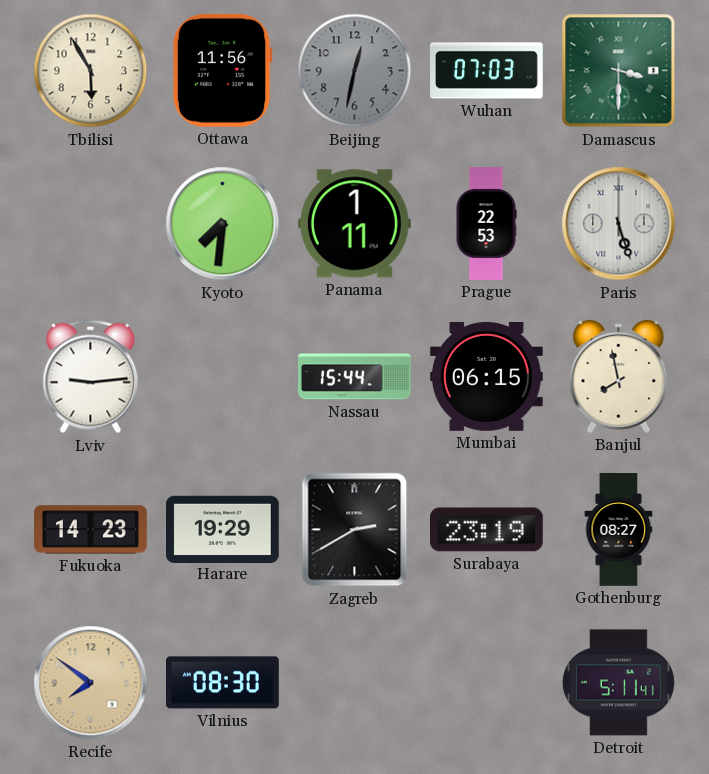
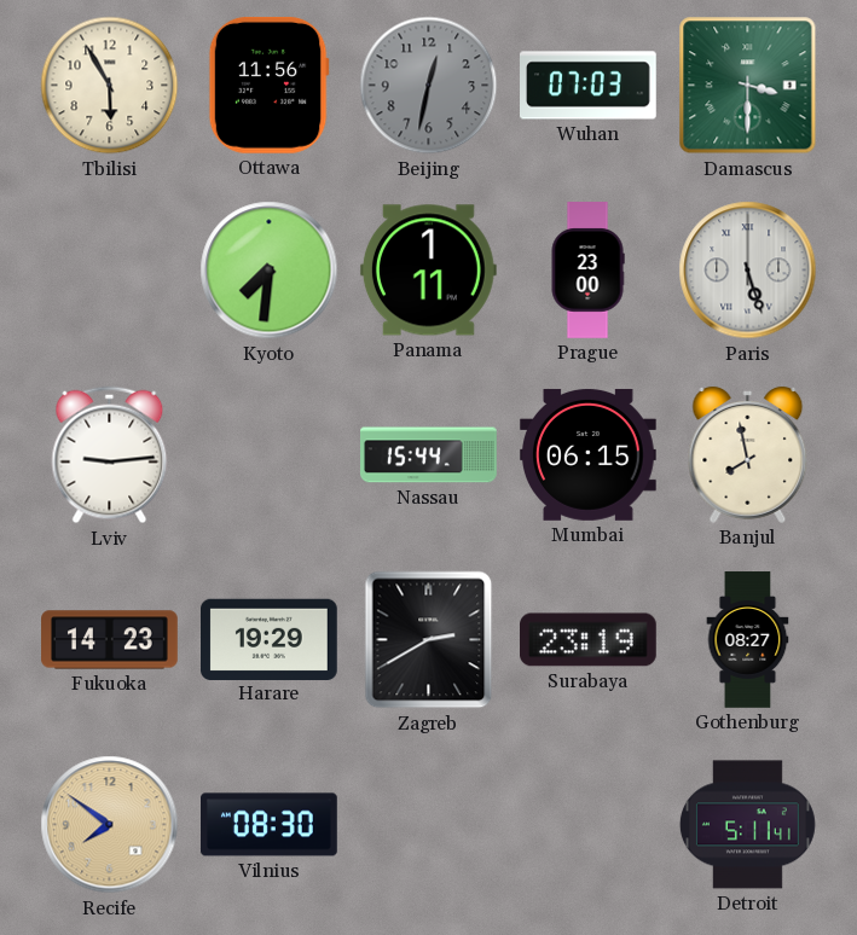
Prague: 22:53 -> 23:00 (587, 271)
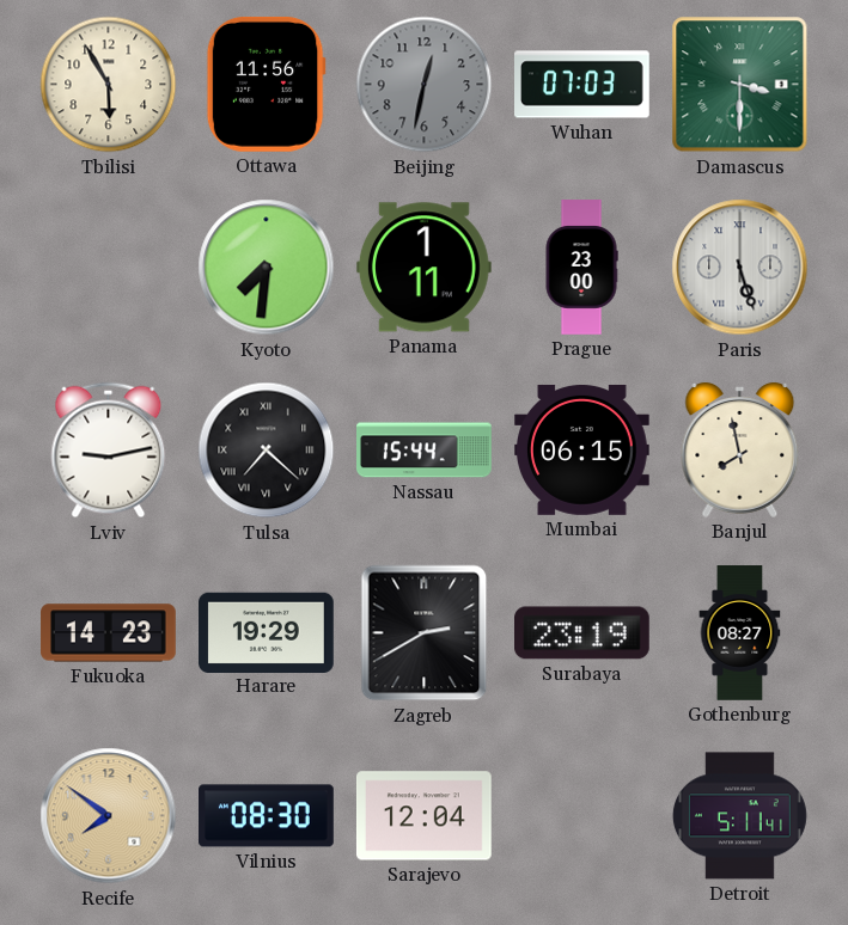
Lviv: 9:14 -> 9:13 (109, 451)
Tulsa: none -> 7:22 (267, 451)
Sarajevo: none -> 12:04 (423, 816)
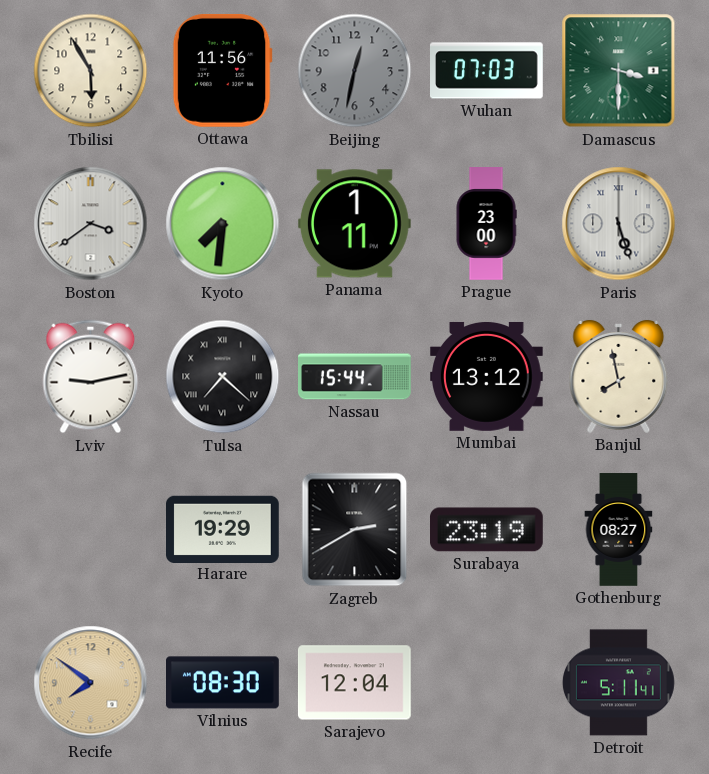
Boston: none -> 3:39 (91, 224)
Mumbai: 06:15 -> 13:12 (487, 376)
Fukuoka: 14:23 -> none (109, 633)
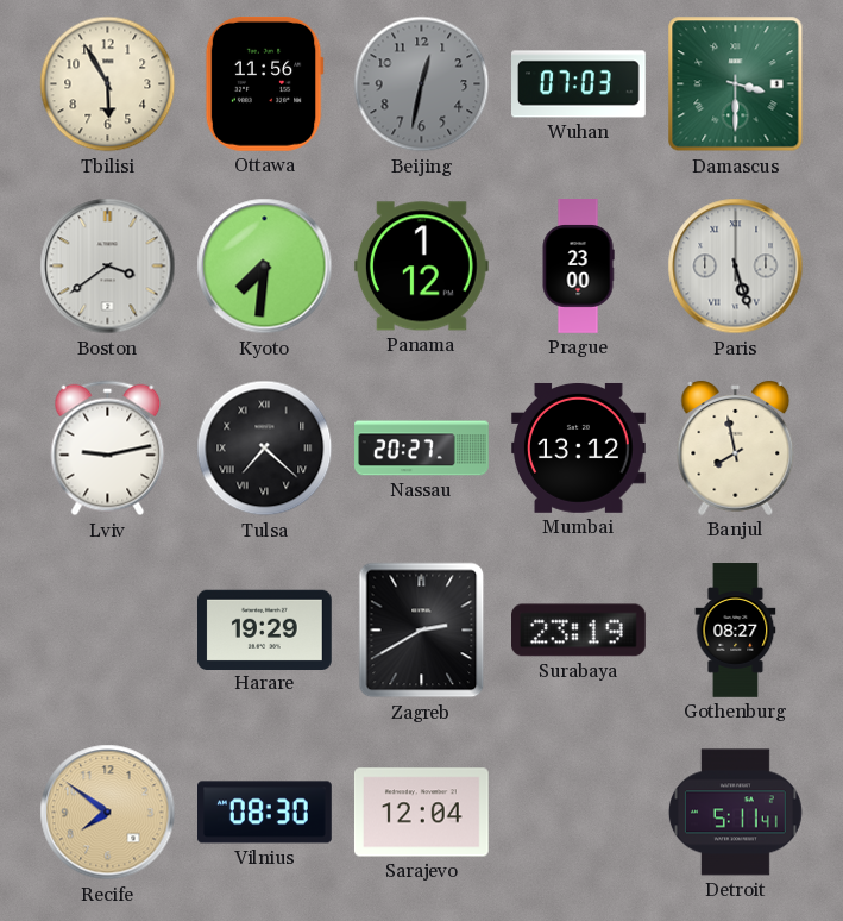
Panama: 1:11 -> 1:12 (421, 267)
Nassau: 15:44 -> 20:27 (422, 449)
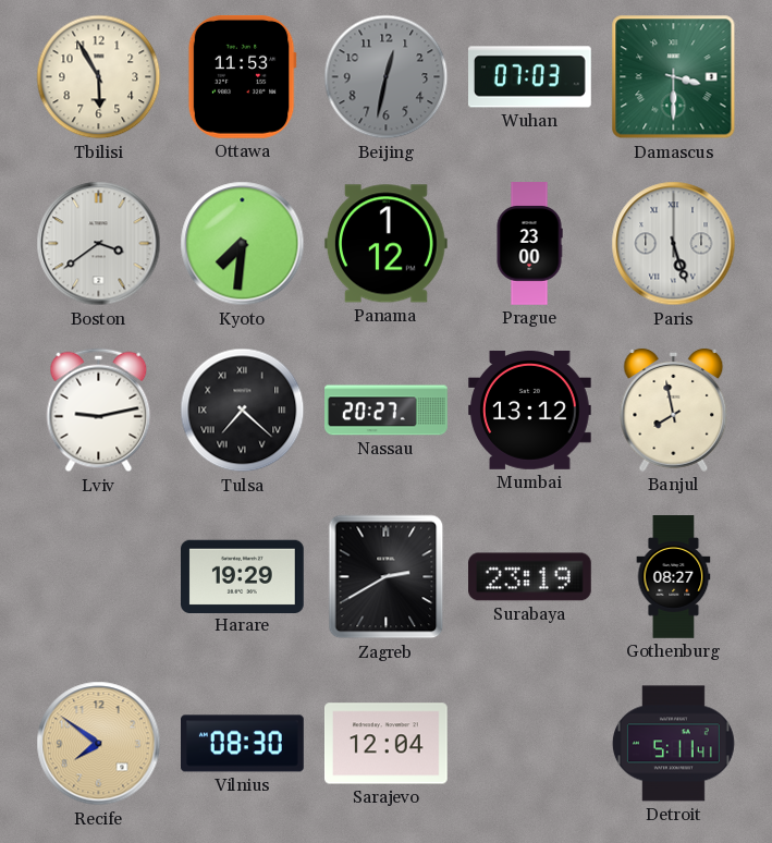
Ottawa: 11:56 -> 11:53 (242, 76)
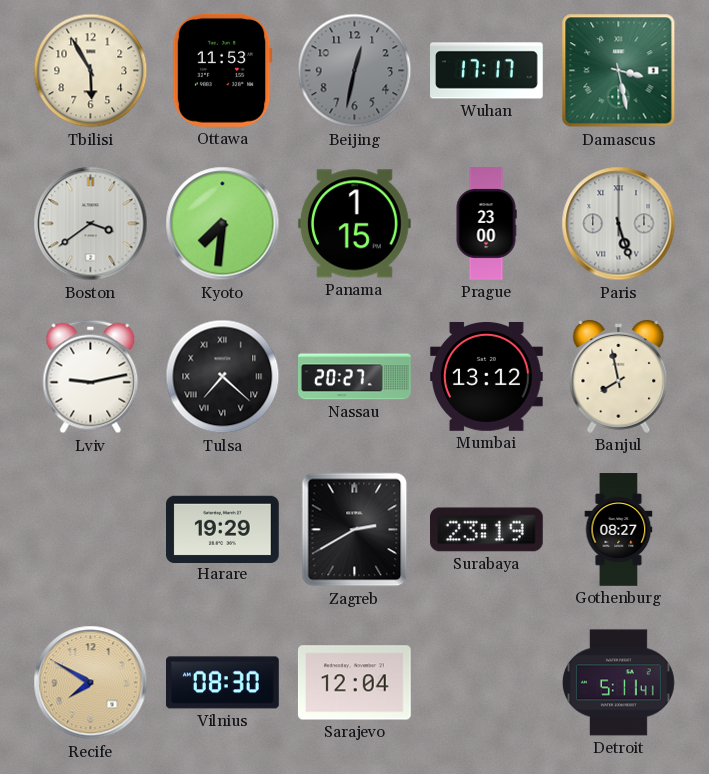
Wuhan: 07:03 -> 17:17 (487, 71)
Damascus: 3:30 -> 3:28 (619, 71)
Panama: 1:12 -> 1:15 (354, 224)
Recife: 7:51 -> 7:50 (91, 683)
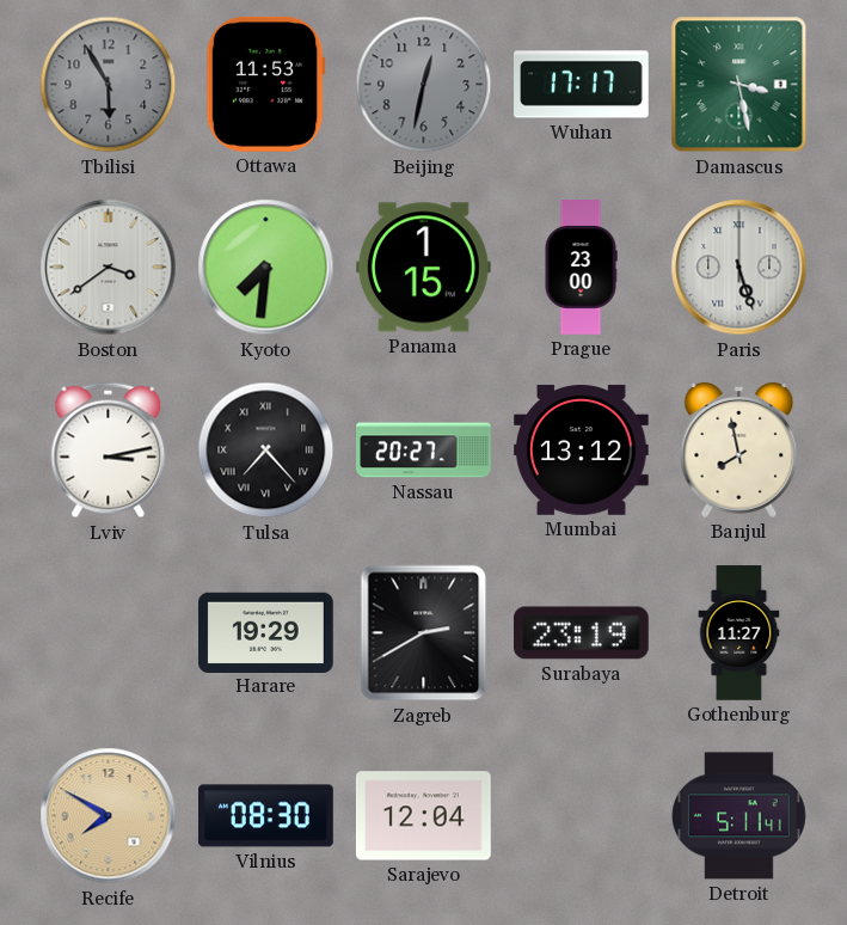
Tbilisi dial: cream -> grey (109, 85)
Lviv: 9:13 -> 3:13 (109, 451)
Tulsa: 7:22 -> 7:23 (266, 451)
Gothenburg: 08:27 -> 11:27 (739, 633)
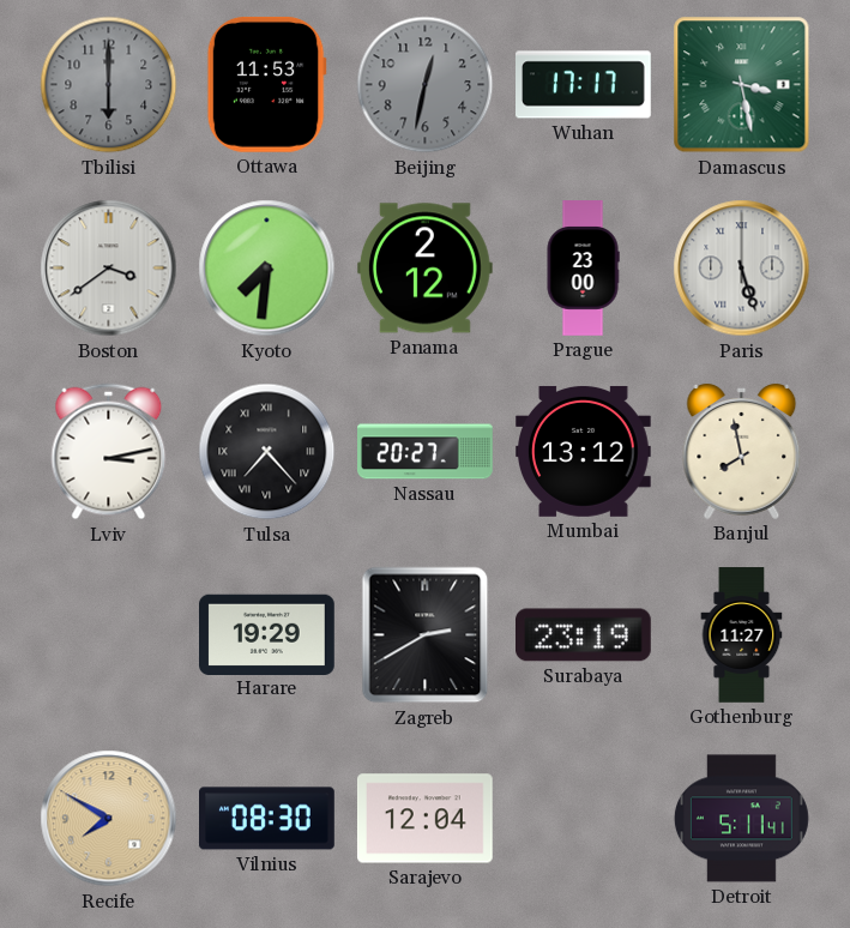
Tbilisi: 5:55 -> 6:00 (109, 85)
Panama: 1:15 -> 2:12 (424, 269)
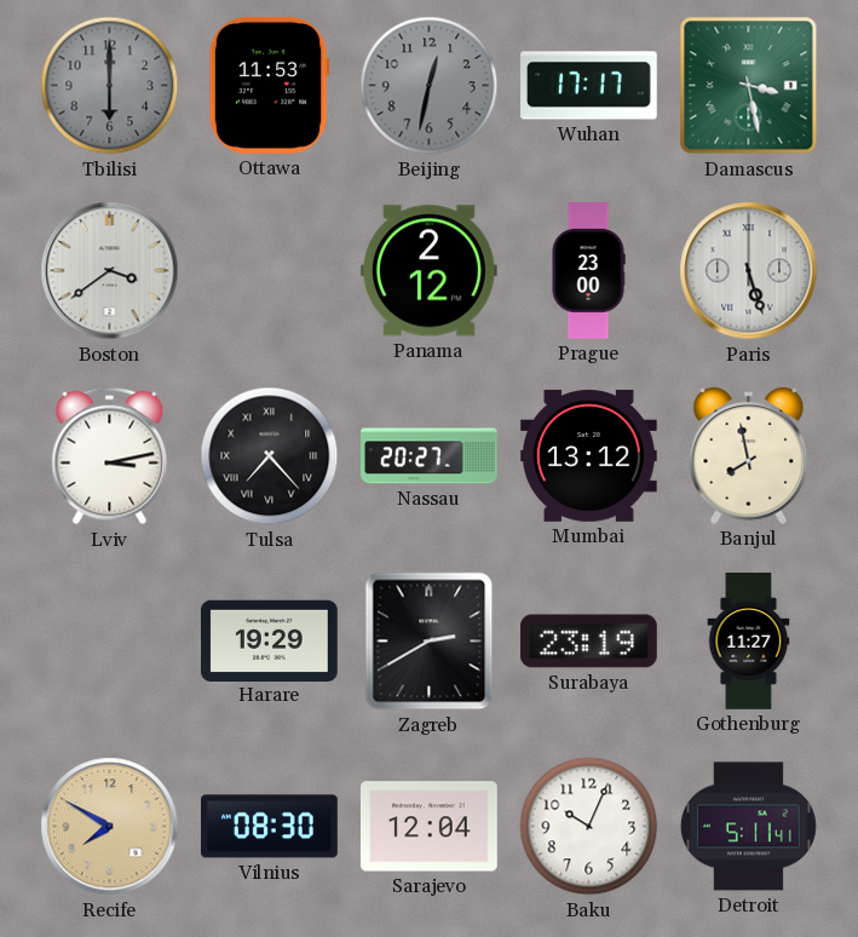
Kyoto: 7:31 -> none (267, 269)
Baku: none -> 10:04 (589, 827)
